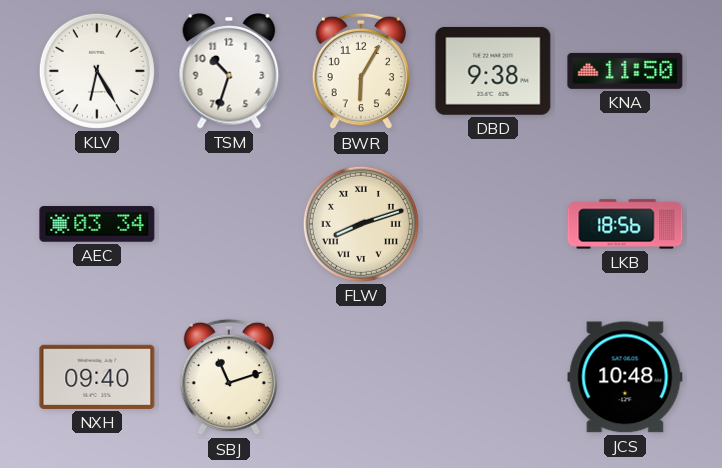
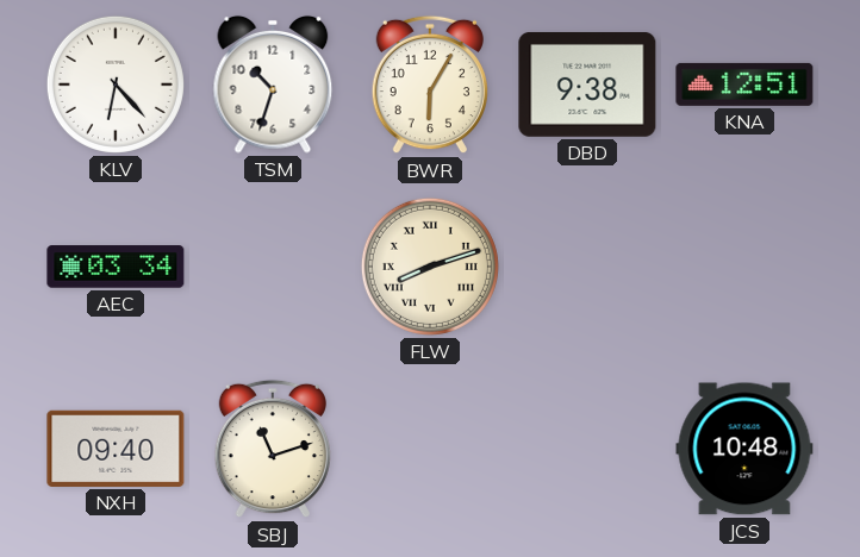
KLV: 6:25 -> 6:23 (116, 85)
KNA: 11:50 -> 12:51 (744, 85)
LKB: 18:56 -> none (625, 224)
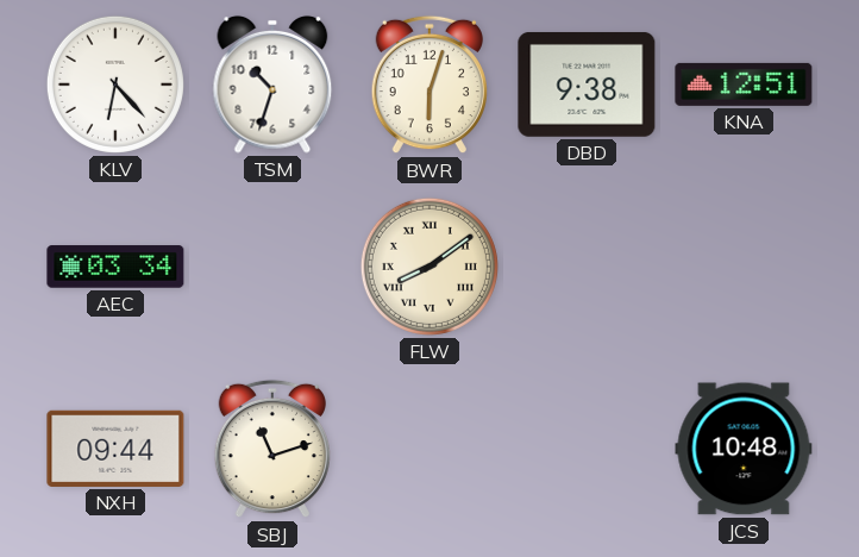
BWR: 6:05 -> 6:03 (428, 85)
FLW: 8:12 -> 8:09 (429, 267)
NXH: 09:40 -> 09:44 (115, 449)
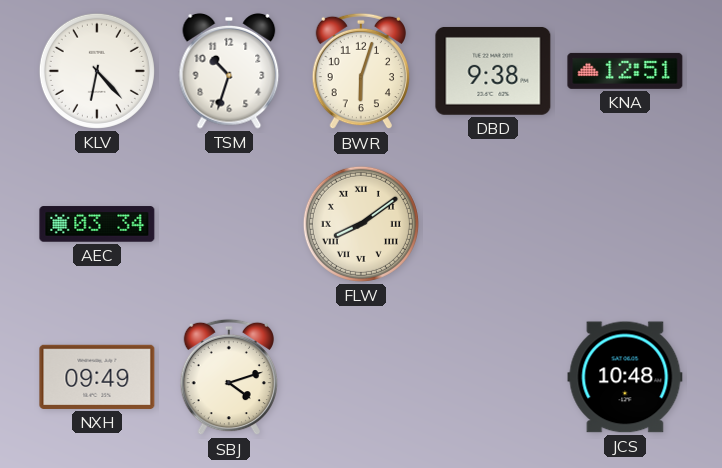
NXH: 09:44 -> 09:49 (97, 377)
SBJ: 11:12 -> 4:12 (228, 377)
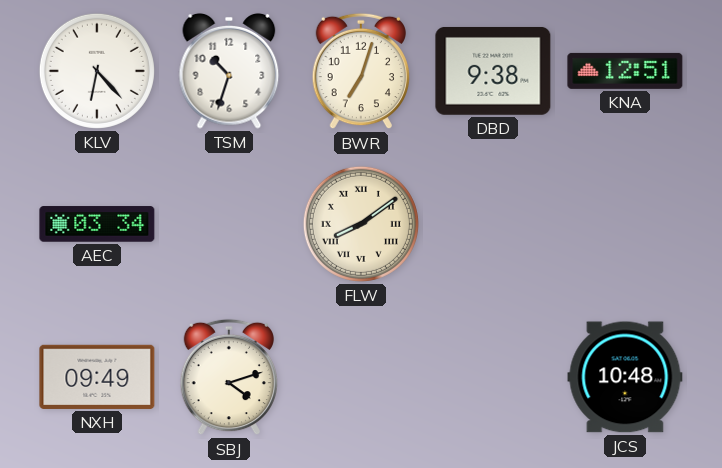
BWR: 6:03 -> 7:03 (360, 71)
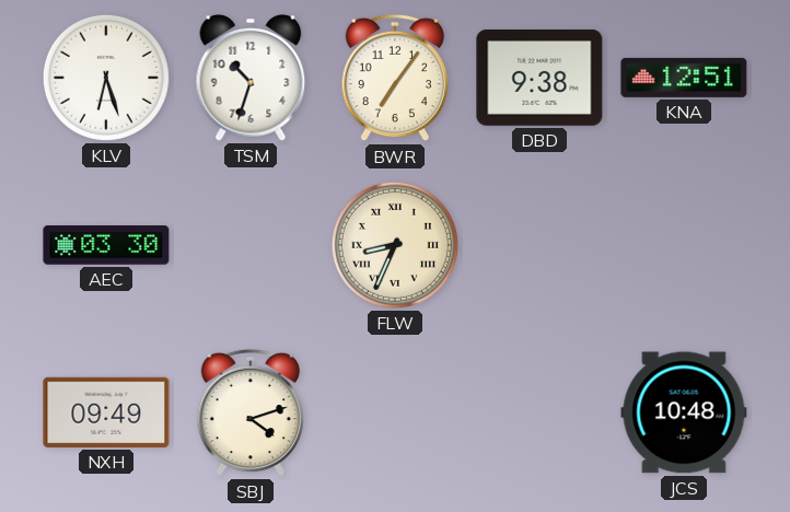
KLV: 6:23 -> 6:27 (106, 78)
BWR: 7:03 -> 7:06 (394, 78)
AEC: 03:34 -> 03:30 (106, 245)
FLW: 8:09 -> 8:34 (395, 245)
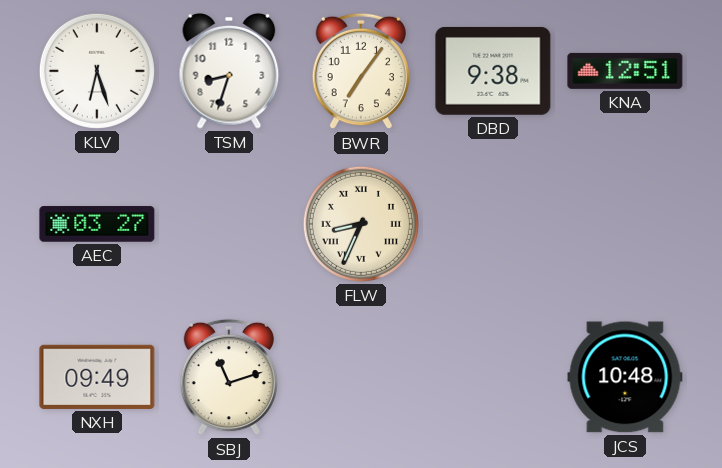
TSM: 10:33 -> 8:33 (229, 71)
AEC: 03:30 -> 03:27 (97, 224)
SBJ: 4:12 -> 11:12 (228, 377)
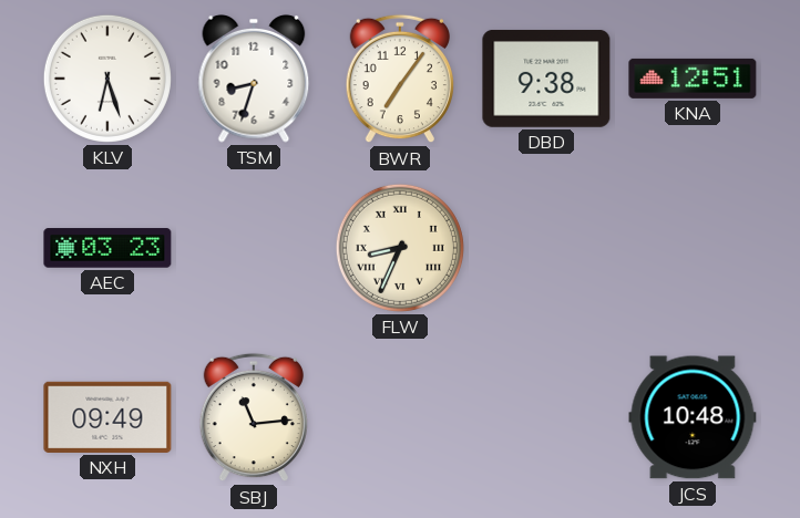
AEC: 03:27 -> 03:23 (107, 248)
SBJ: 11:12 -> 11:14 (253, 417)
